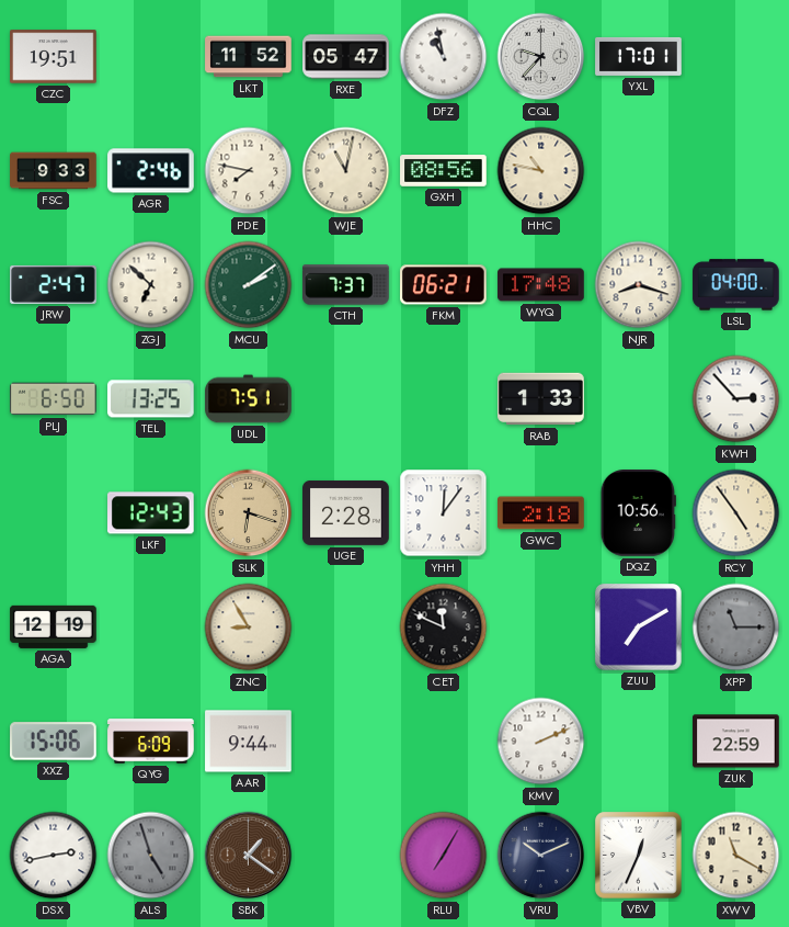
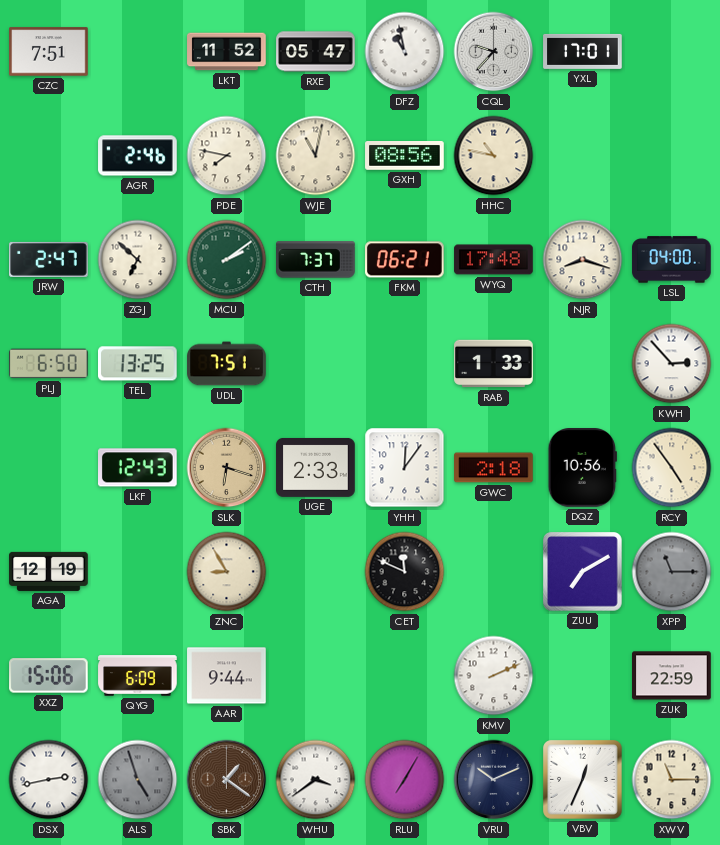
CZC: 19:51 -> 7:51 (49, 52)
FSC: 9:33 -> none (54, 171)
UGE: 2:28 -> 2:33 (316, 467)
WHU: none -> 3:39 (316, 780)
XWV: 11:20 -> 11:15 (672, 780)
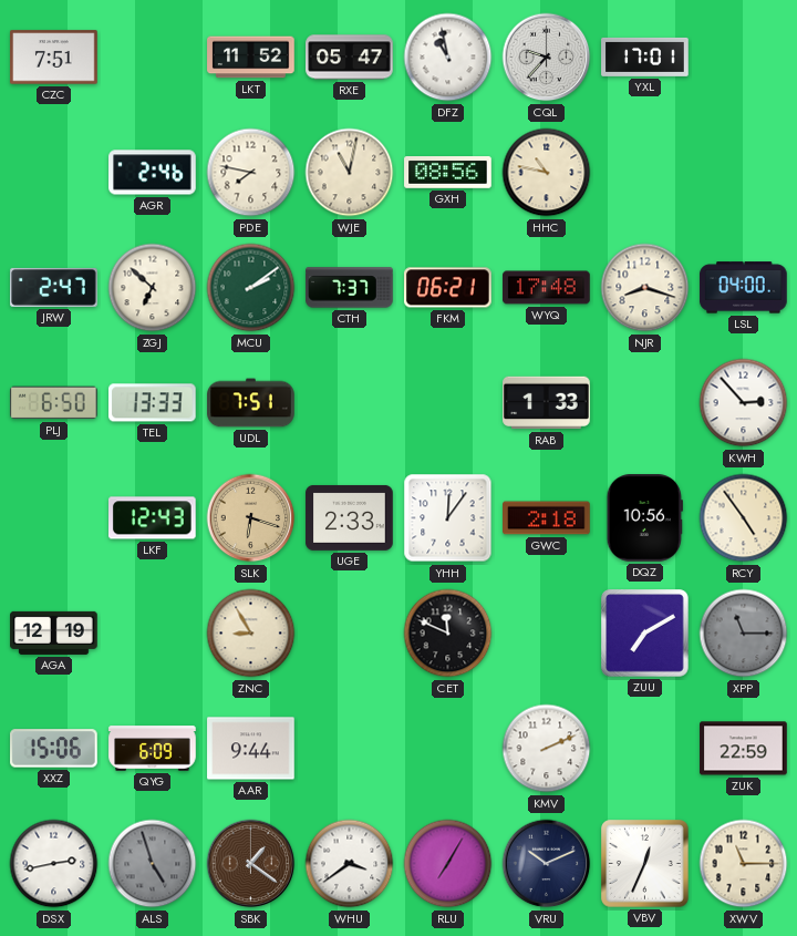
TEL: 13:25 -> 13:33 (153, 403)
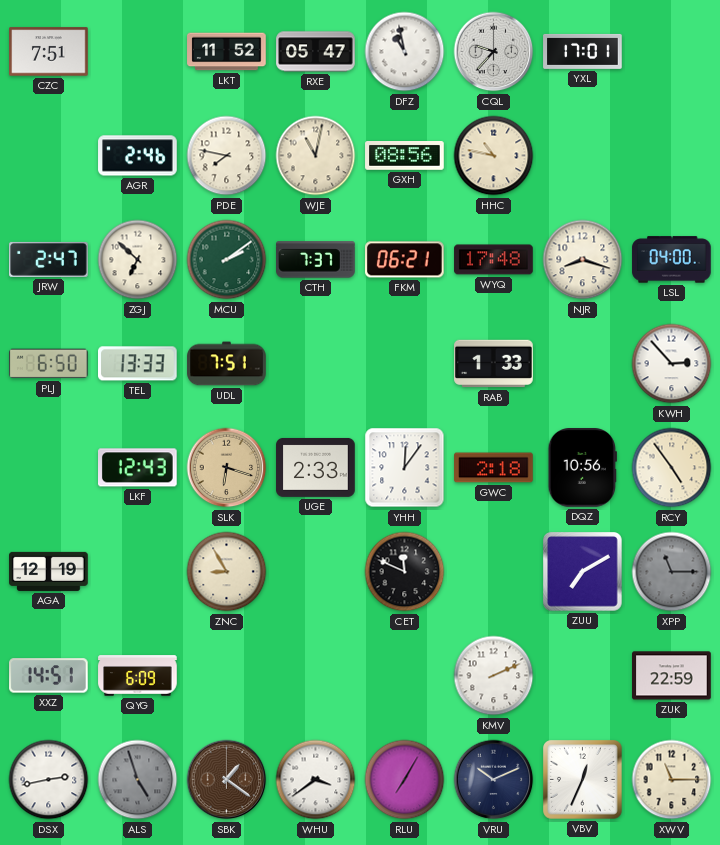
XXZ: 15:06 -> 14:51 (49, 676)
AAR: 9:44 -> none (251, 749)
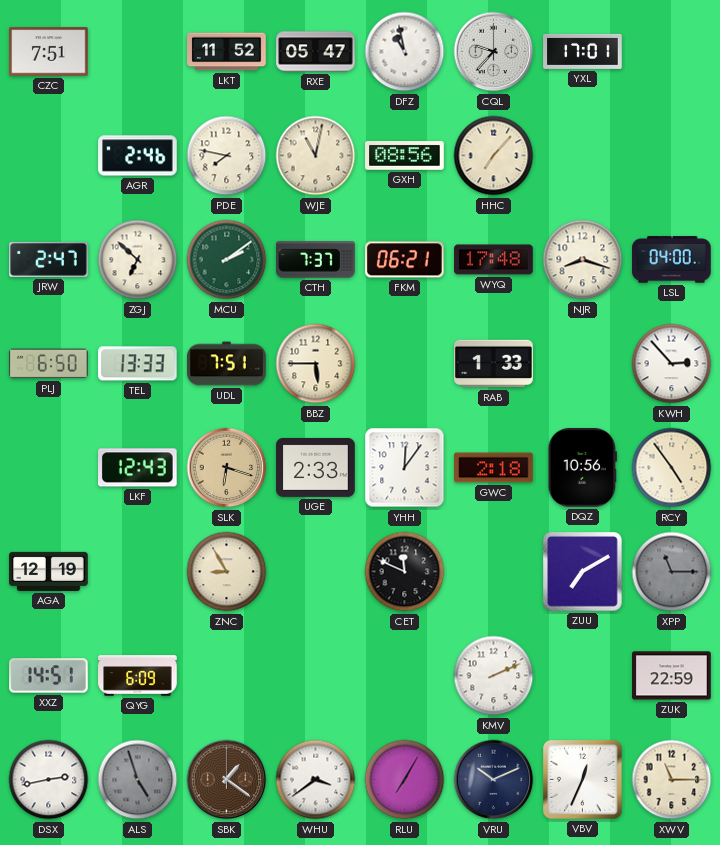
HHC: 10:47 -> 7:07 (494, 156)
BBZ: none -> 5:45 (316, 364)
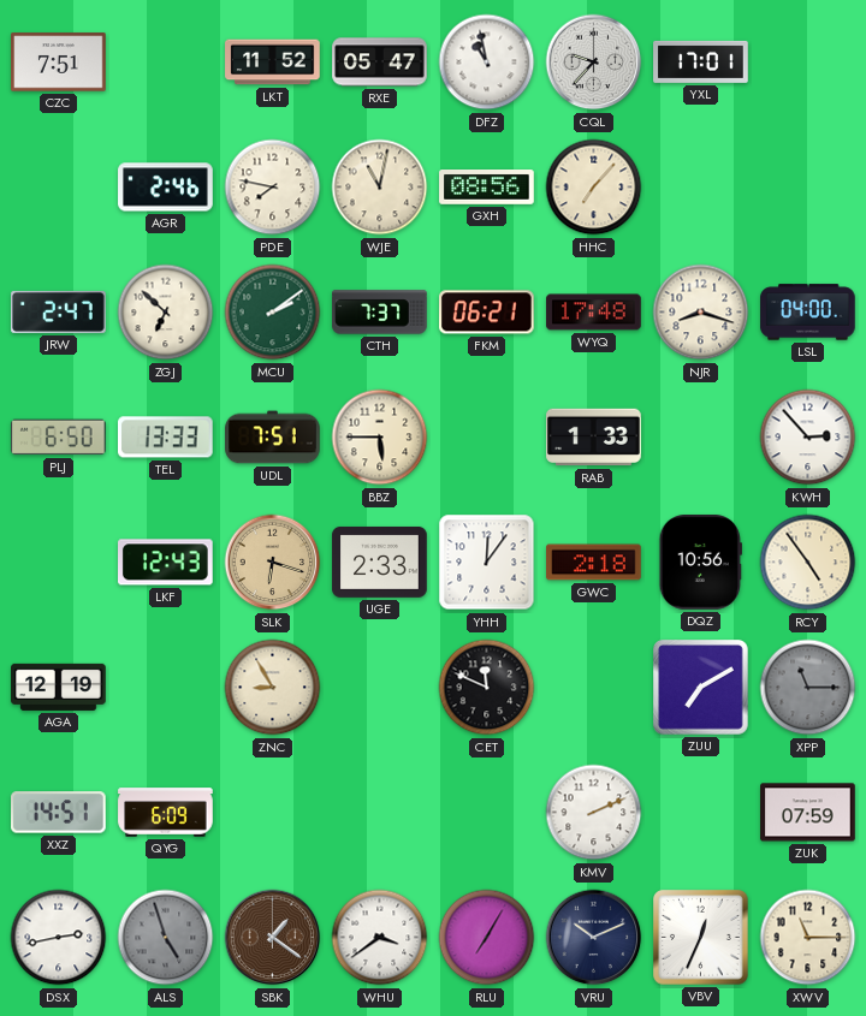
ZUK: 22:59 -> 07:59 (808, 813)
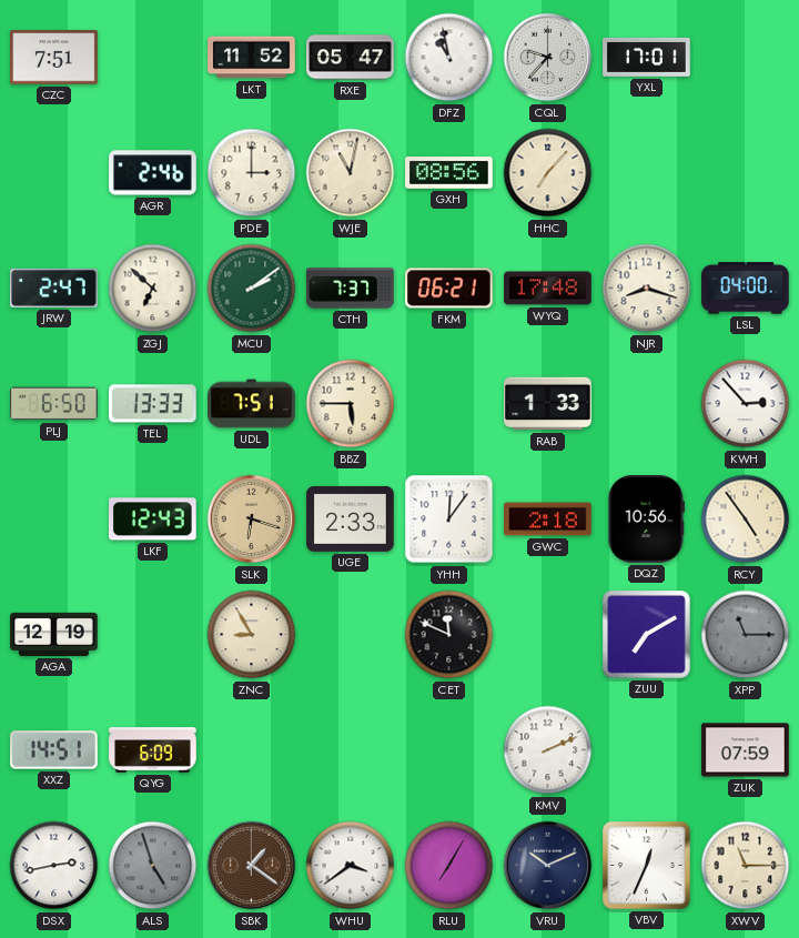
PDE: 7:47 -> 3:00 (252, 173)
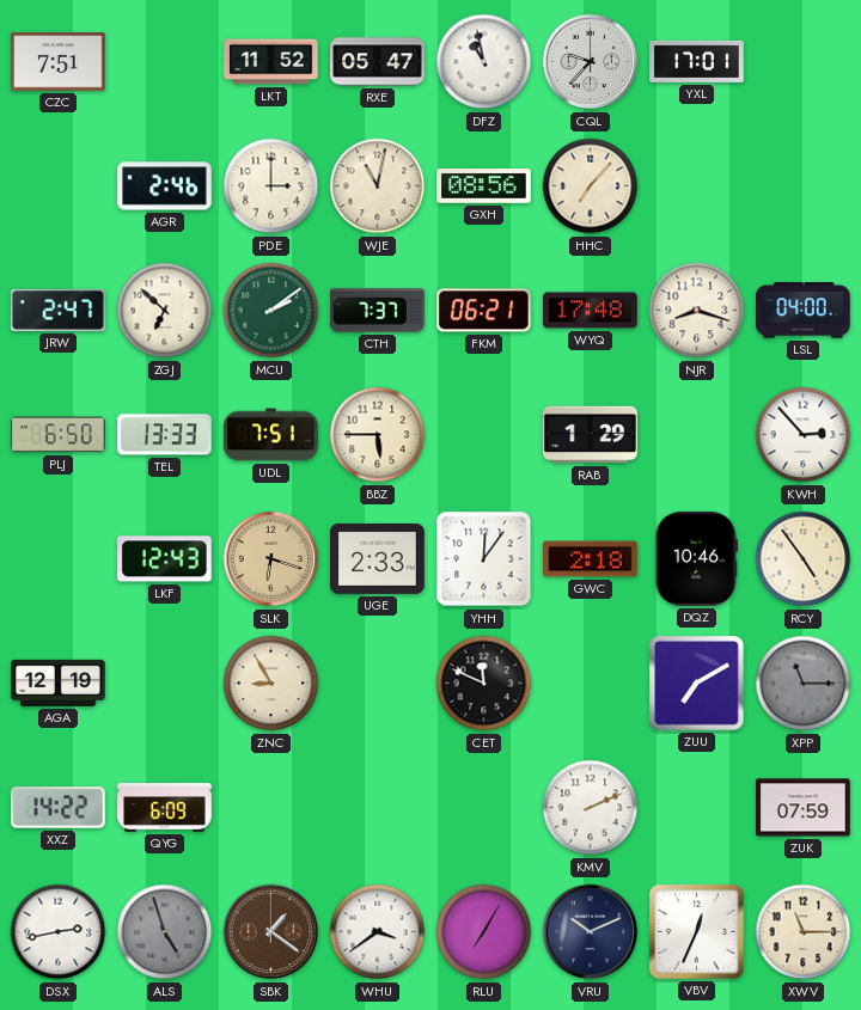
RAB: 1:33 -> 1:29 (591, 435)
DQZ: 10:56 -> 10:46 (696, 559)
XXZ: 14:51 -> 14:22 (59, 808)
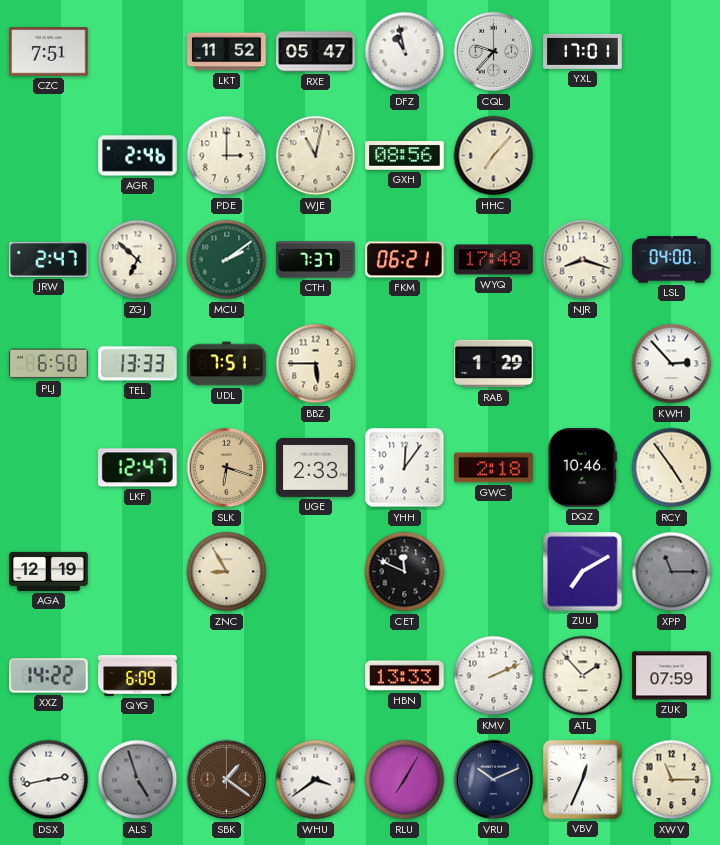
LKF: 12:43 -> 12:47 (138, 468)
HBN: none -> 13:33 (405, 676)
ATL: none -> 1:53 (583, 676)
